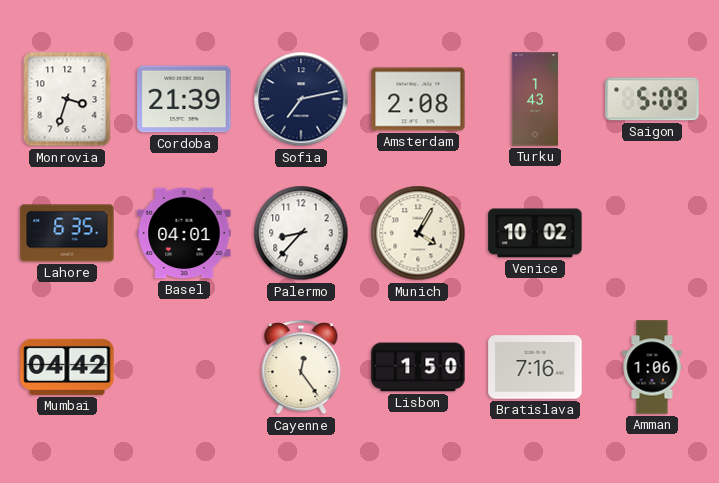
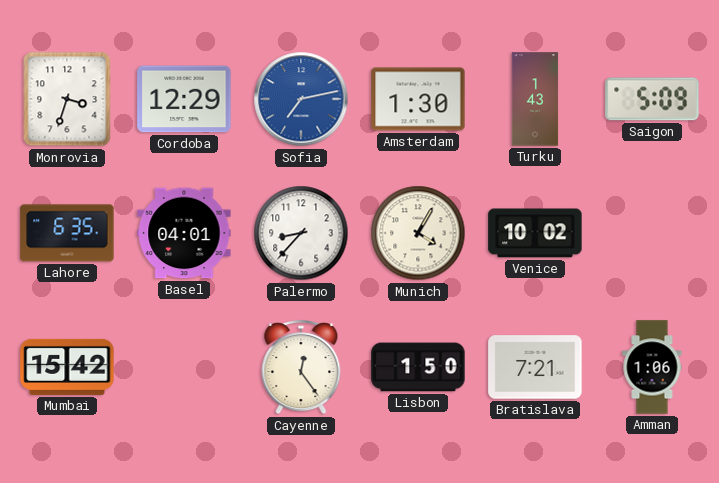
Cordoba: 21:39 -> 12:29 (184, 99)
Sofia dial: navy -> blue (301, 99)
Amsterdam: 2:08 -> 1:30 (418, 99)
Mumbai: 04:42 -> 15:42 (67, 367)
Bratislava: 7:16 -> 7:21 (535, 367)
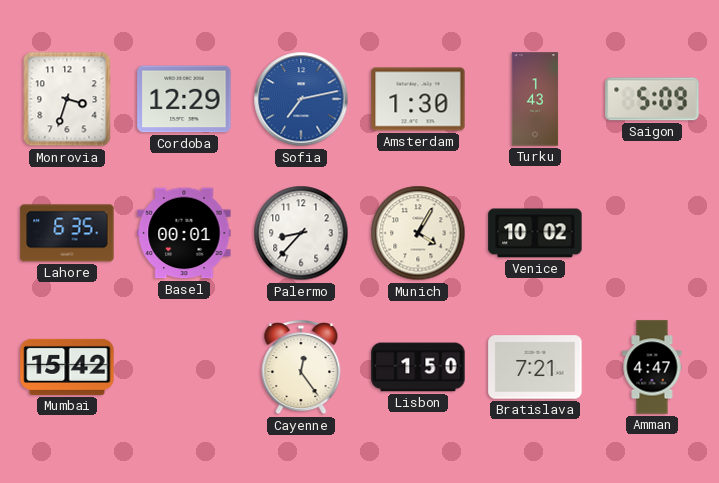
Basel: 04:01 -> 00:01 (184, 233)
Amman: 1:06 -> 4:47 (652, 367)
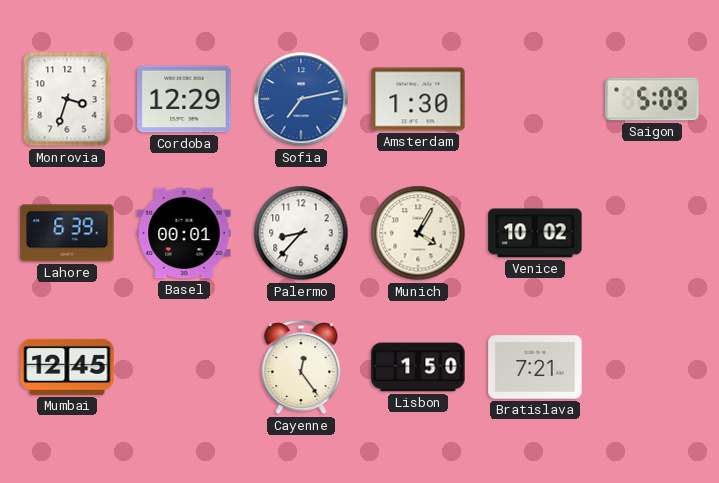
Turku: 1:43 -> none (535, 99)
Lahore: 6:35 -> 6:39 (67, 233)
Mumbai: 15:42 -> 12:45 (67, 367)
Amman: 4:47 -> none (652, 367)
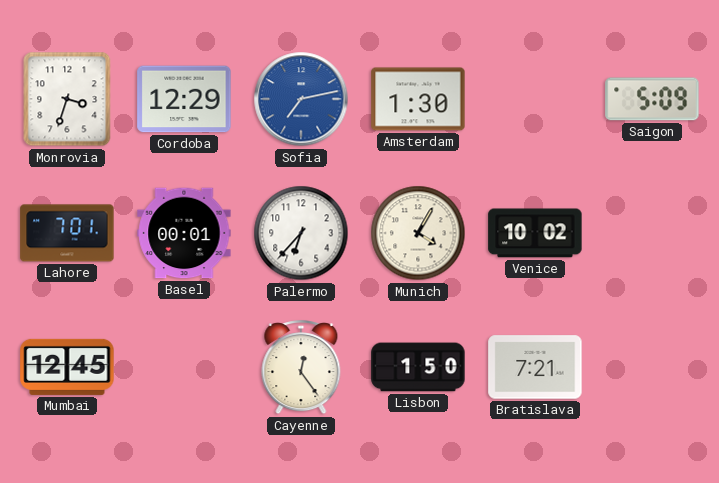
Lahore: 6:39 -> 7:01 (67, 233)
Palermo: 8:37 -> 6:37 (301, 233)
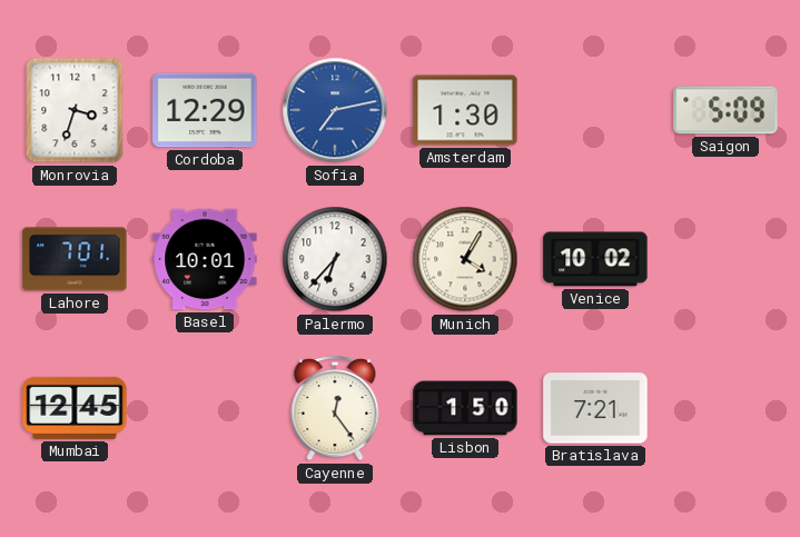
Basel: 00:01 -> 10:01 (205, 259)
